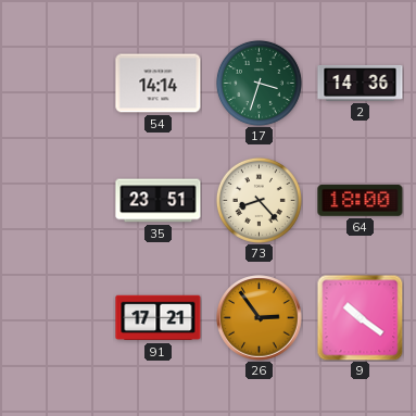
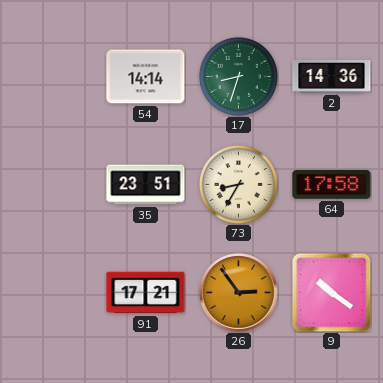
17: 3:33 -> 8:33 (238, 76)
73: 8:23 -> 8:35 (238, 184)
64: 18:00 -> 17:58 (332, 184)
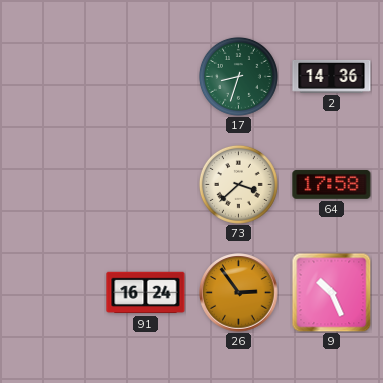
54: 14:14 -> none (146, 77)
35: 23:51 -> none (146, 185)
73: 8:35 -> 3:38 (238, 184)
91: 17:21 -> 16:24 (146, 293)
9: 10:21 -> 10:26 (331, 292)
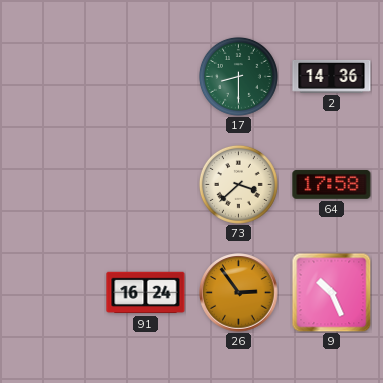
17: 8:33 -> 8:30 (238, 76)
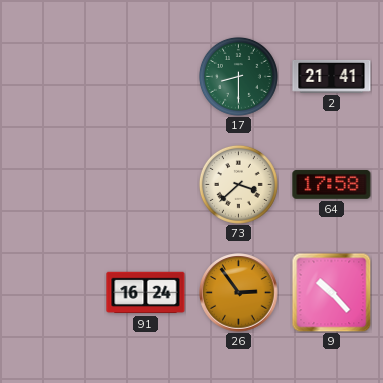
2: 14:36 -> 21:41 (332, 76)
9: 10:26 -> 10:23 (331, 292)
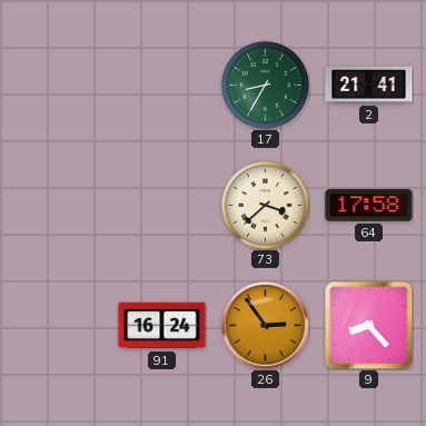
17: 8:30 -> 8:35 (265, 85)
9: 10:23 -> 8:23 (368, 325)
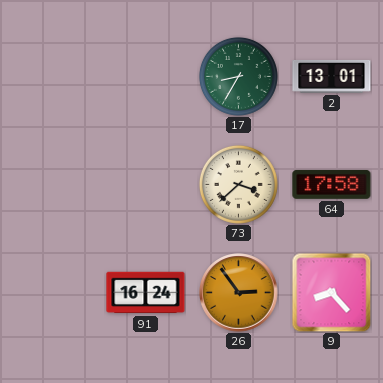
2: 21:41 -> 13:01 (332, 76)
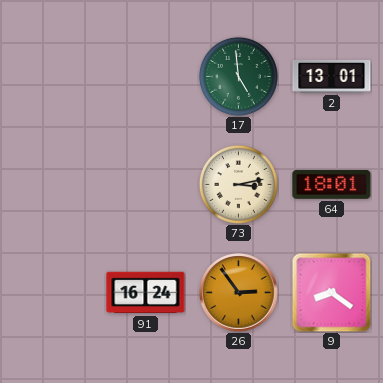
17: 8:35 -> 4:59 (238, 76)
73: 3:38 -> 3:13 (238, 184)
64: 17:58 -> 18:01 (332, 184)
9: 8:23 -> 8:21 (331, 292)
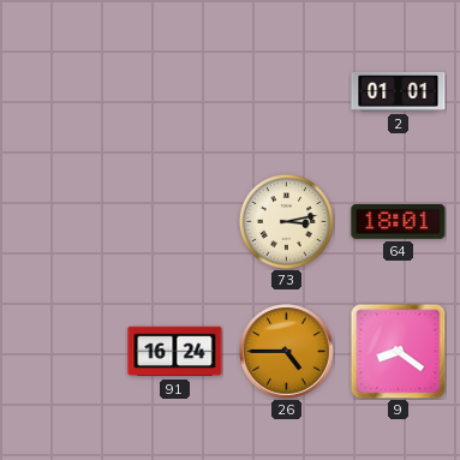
17: 4:59 -> none (238, 76)
2: 13:01 -> 01:01 (399, 91)
26: 2:54 -> 4:45 (287, 352)
